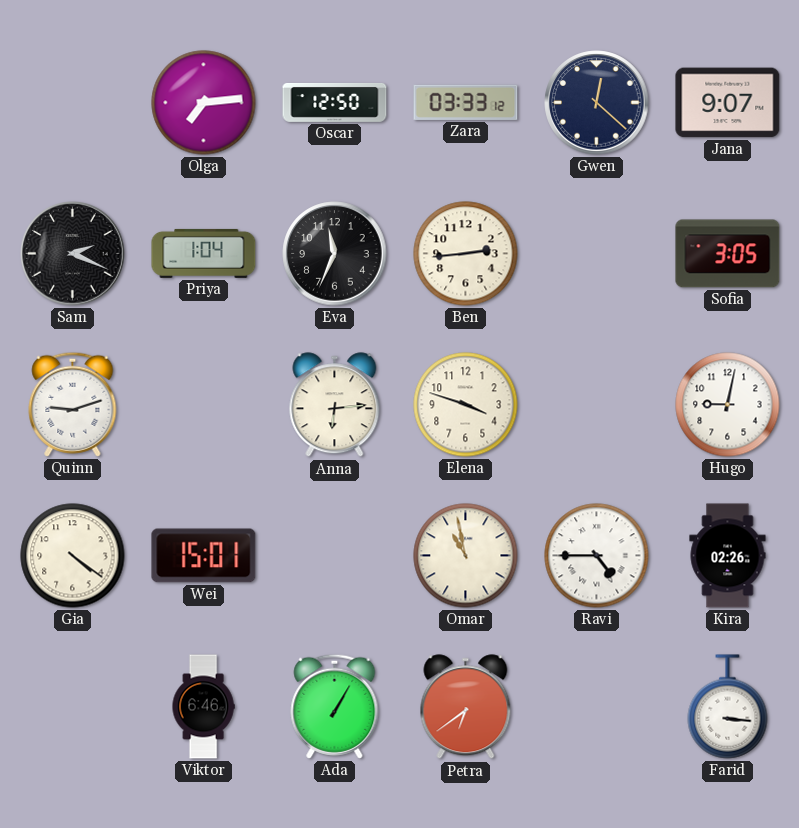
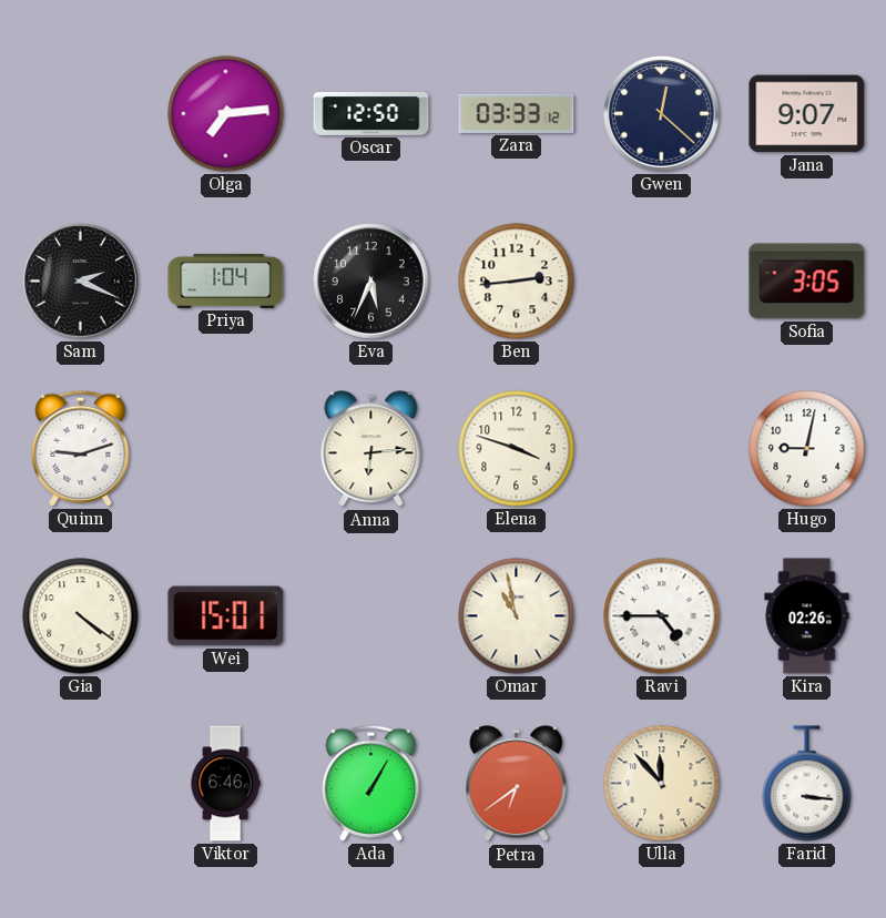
Eva: 11:34 -> 5:34 (371, 282)
Ulla: none -> 11:53 (662, 784)
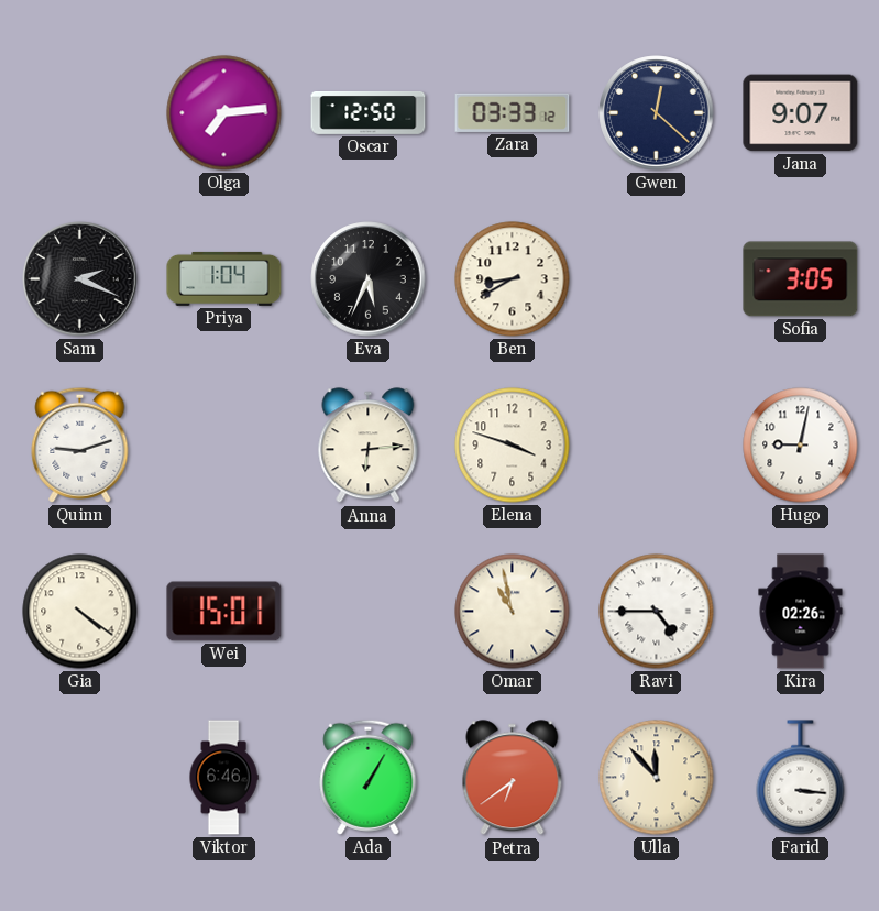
Ben: 2:44 -> 8:40 (513, 279)
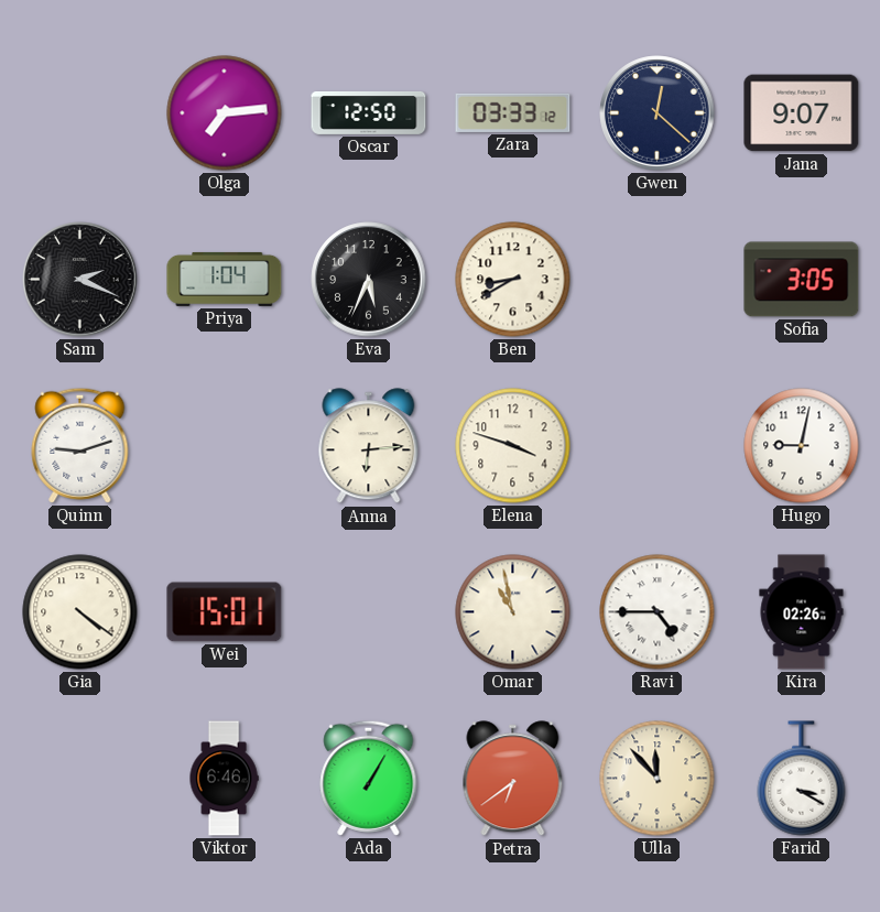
Farid: 3:16 -> 3:20 (802, 779)
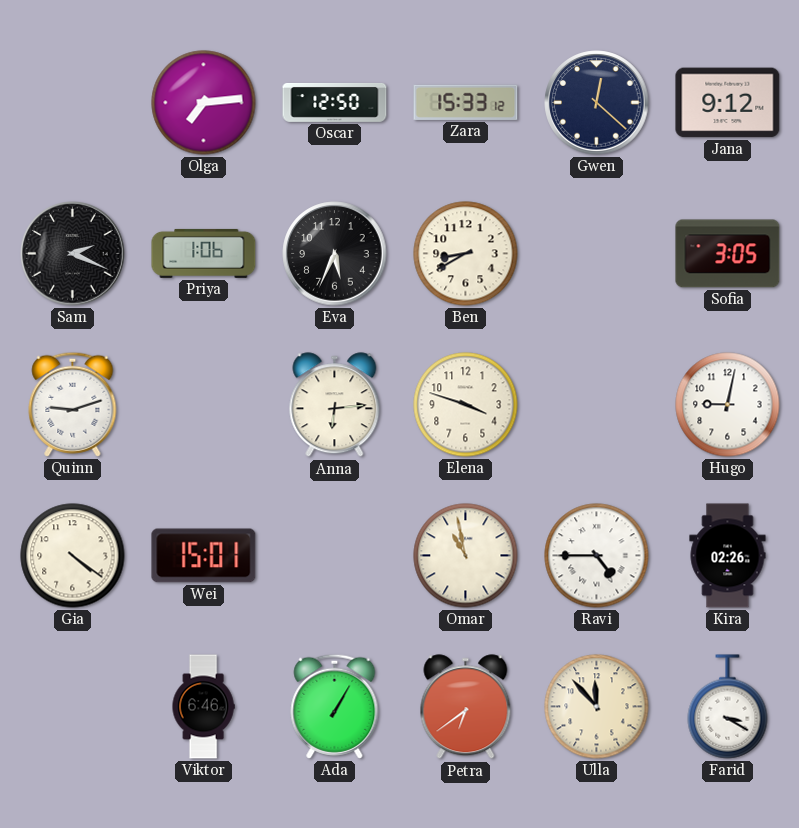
Zara: 03:33 -> 15:33 (466, 102)
Jana: 9:07 -> 9:12 (728, 103)
Priya: 1:04 -> 1:06 (204, 253)
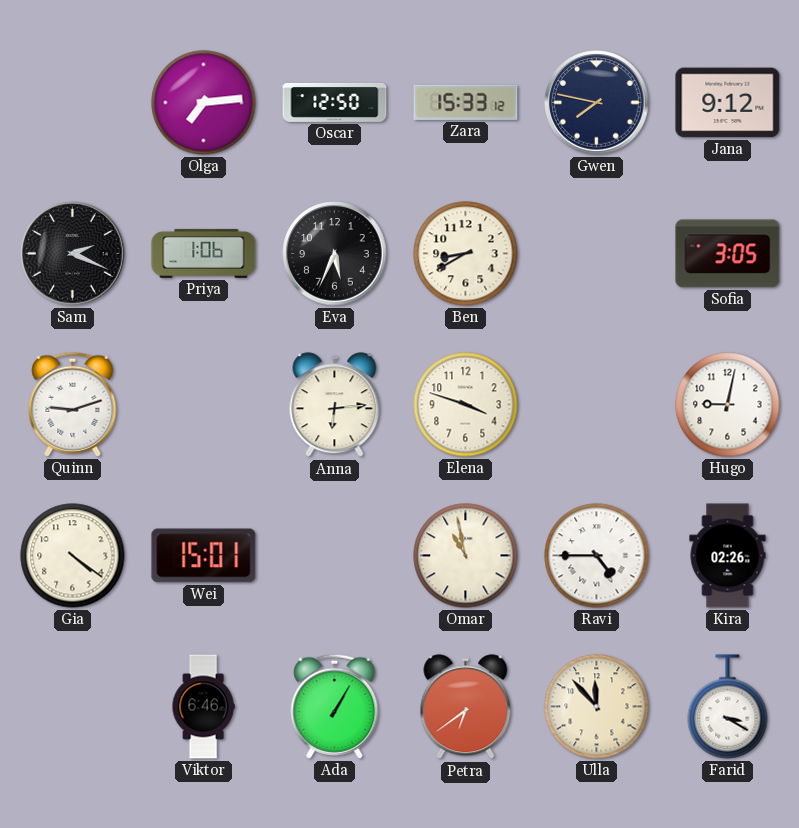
Gwen: 12:22 -> 7:47 (597, 103)
